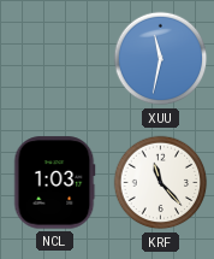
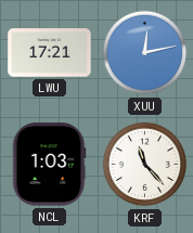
LWU: none -> 17:21 (50, 53)
XUU: 11:32 -> 12:13 (145, 53)
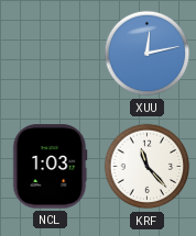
LWU: 17:21 -> none (50, 53)
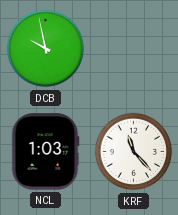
DCB: none -> 9:58 (46, 49)
XUU: 12:13 -> none (148, 54)
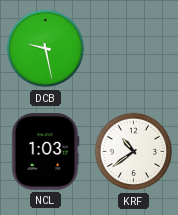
DCB: 9:58 -> 9:28 (46, 49)
KRF: 11:23 -> 10:39 (134, 152)
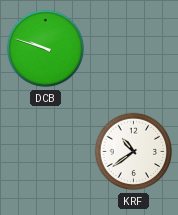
DCB: 9:28 -> 9:48 (46, 49)
NCL: 1:03 -> none (45, 152)
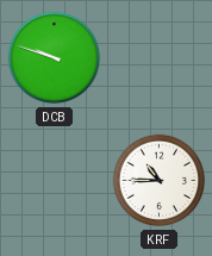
KRF: 10:39 -> 10:45 (160, 181)
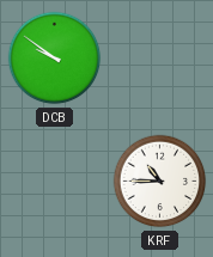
DCB: 9:48 -> 9:51 (55, 59)
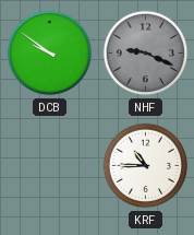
NHF: none -> 9:19 (146, 54)
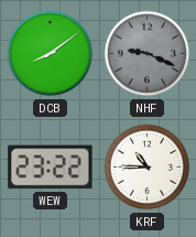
DCB: 9:51 -> 8:09 (51, 54)
WEW: none -> 23:22 (51, 168)
